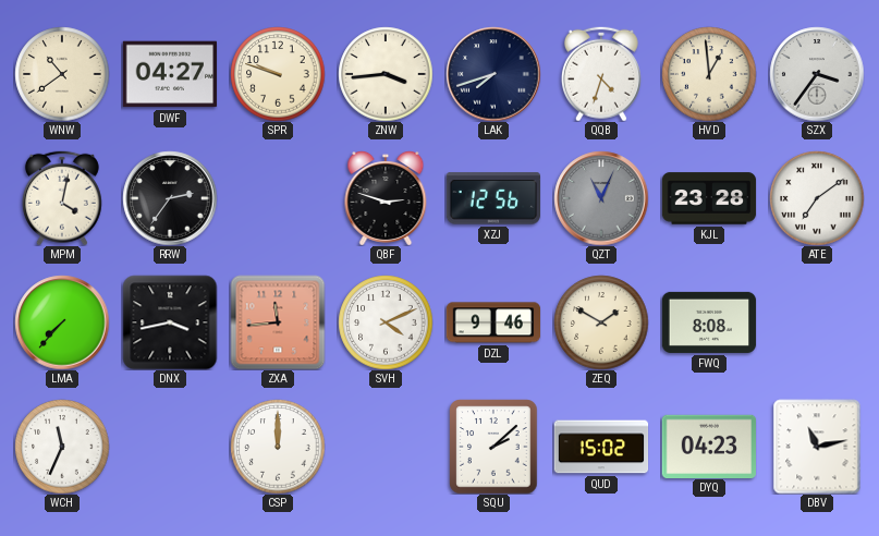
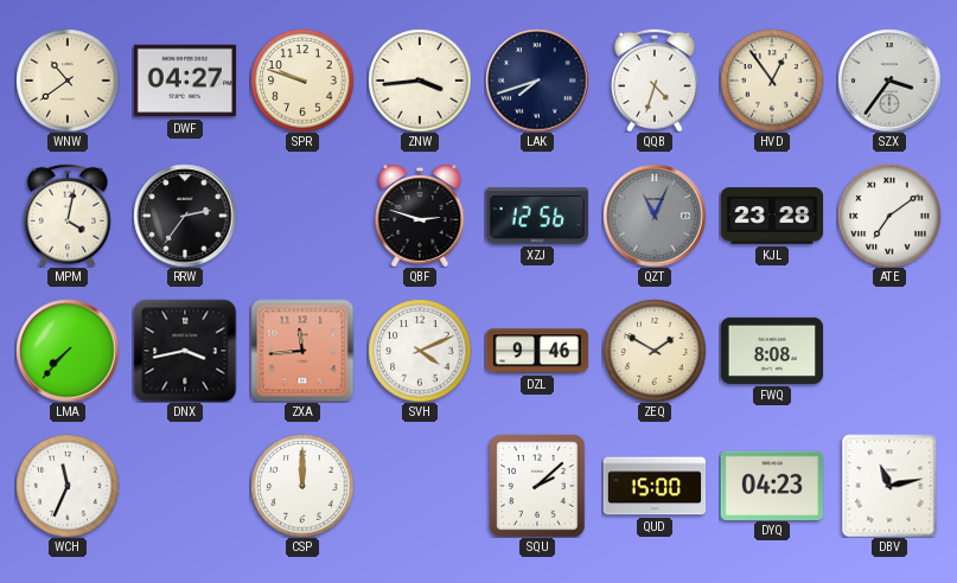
HVD: 12:59 -> 12:54 (772, 81)
QUD: 15:02 -> 15:00 (655, 486)
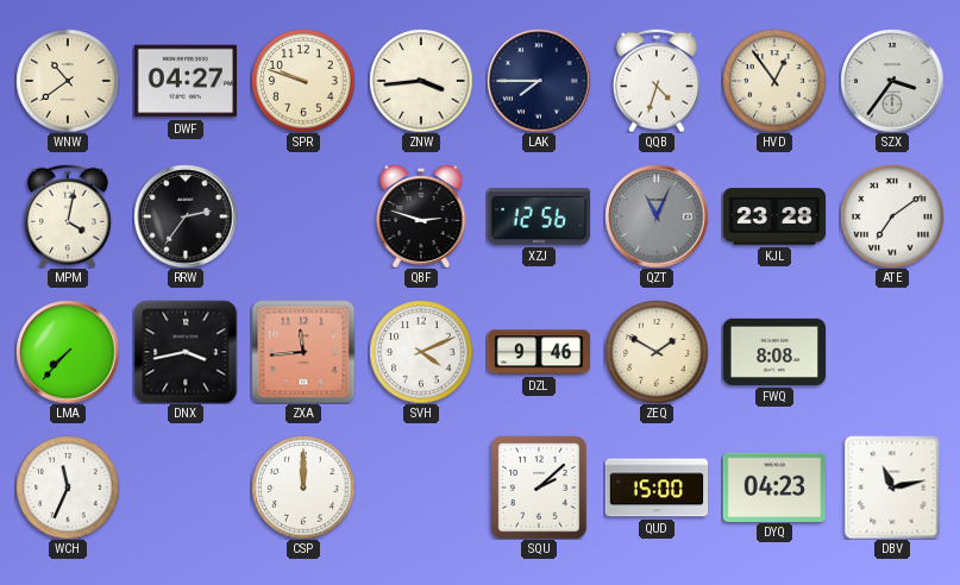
LAK: 7:42 -> 7:45 (539, 81)
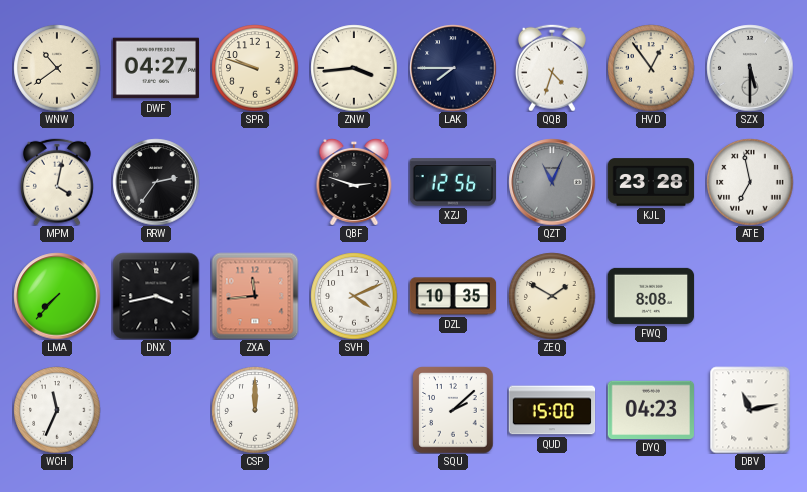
SZX: 3:36 -> 5:30 (750, 68)
ATE: 7:09 -> 6:58 (750, 182)
DZL: 9:46 -> 10:35 (453, 296)
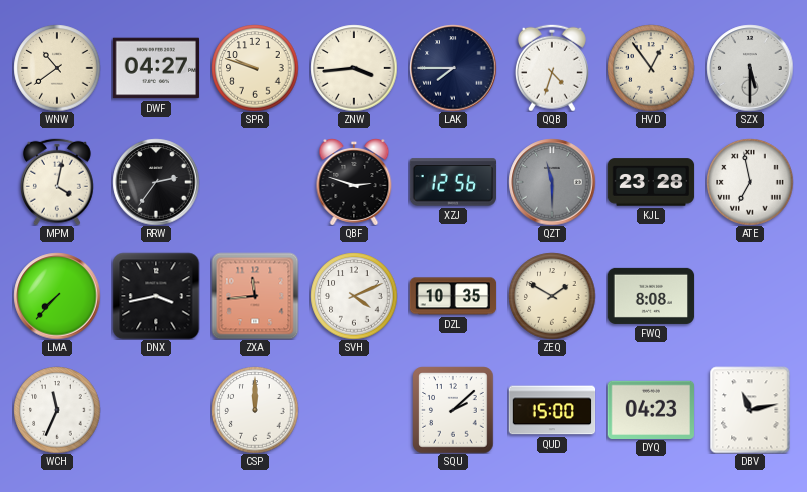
QZT: 11:04 -> 11:30 (552, 182)
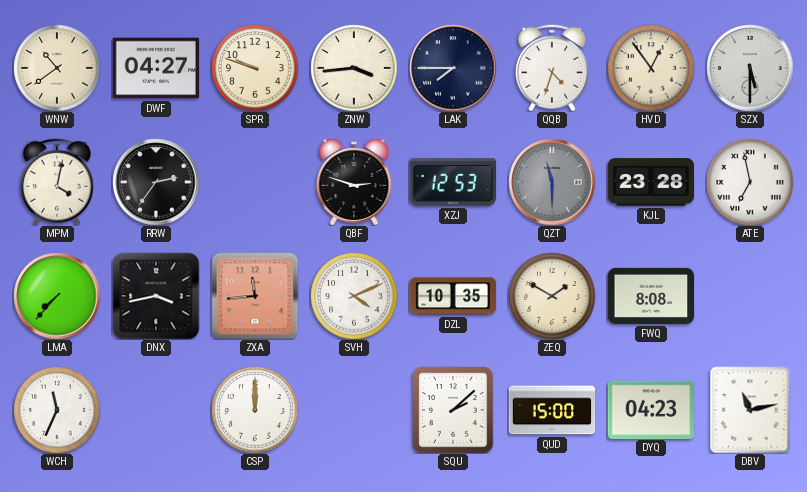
XZJ: 12:56 -> 12:53 (452, 182)
